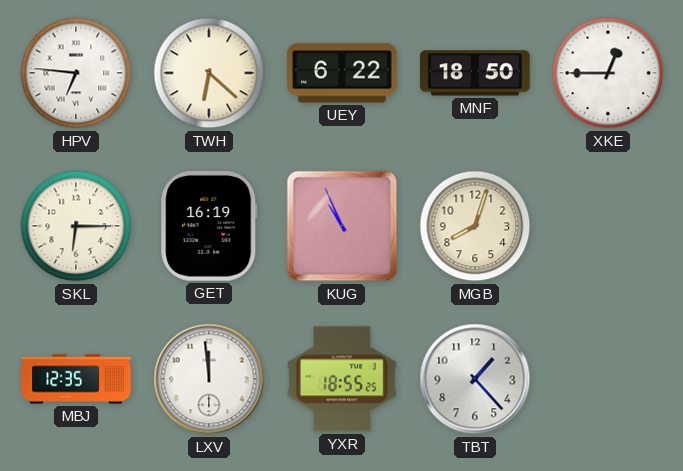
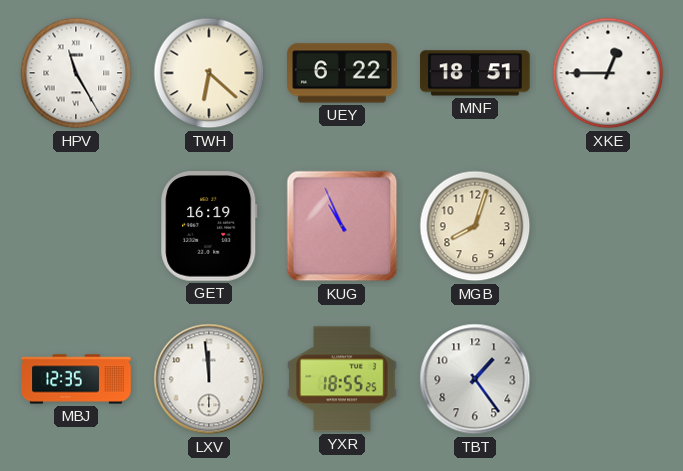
HPV: 6:46 -> 11:25 (76, 73)
MNF: 18:50 -> 18:51 (475, 73)
SKL: 6:15 -> none (76, 226)
TBT: 1:23 -> 1:24 (475, 379)
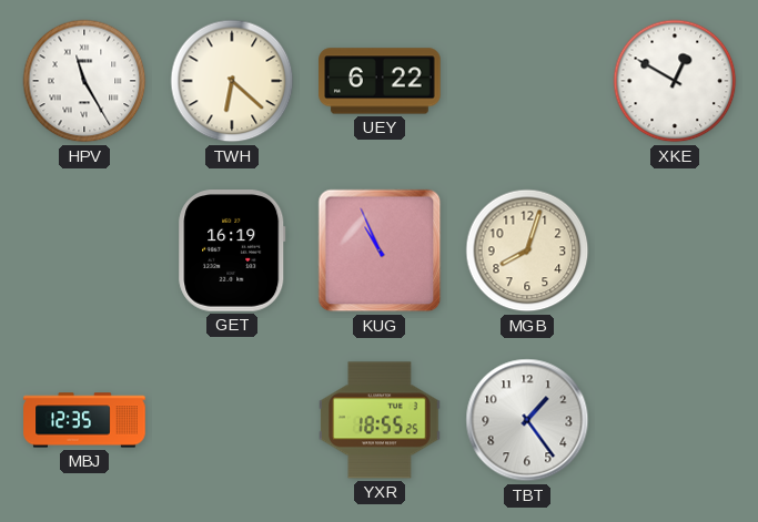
MNF: 18:51 -> none (475, 73)
XKE: 12:45 -> 12:50 (675, 81)
LXV: 11:59 -> none (209, 379)
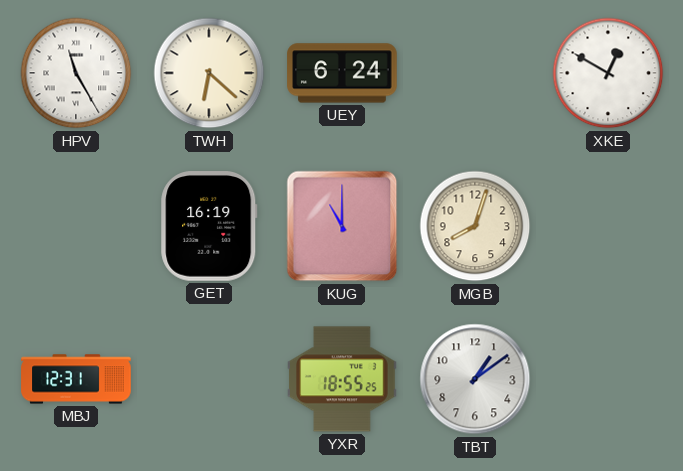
UEY: 6:22 -> 6:24 (342, 73)
KUG: 10:56 -> 11:00 (342, 226)
MBJ: 12:35 -> 12:31 (76, 379)
TBT: 1:24 -> 1:09 (475, 379)
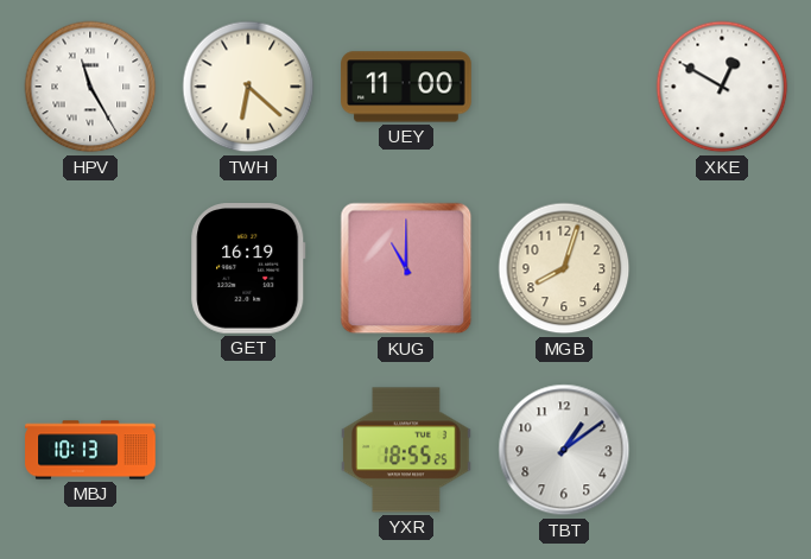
UEY: 6:24 -> 11:00 (406, 87)
MBJ: 12:31 -> 10:13 (90, 450)
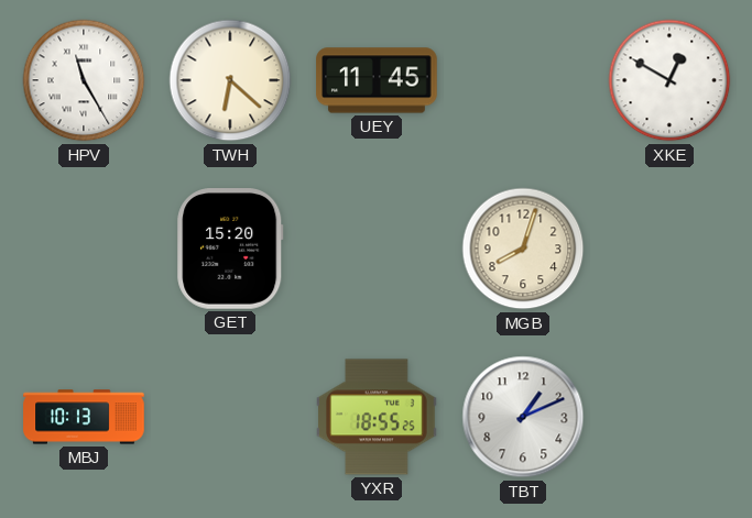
UEY: 11:00 -> 11:45 (377, 80)
GET: 16:19 -> 15:20 (230, 249)
KUG: 11:00 -> none (406, 268)
TBT: 1:09 -> 1:11 (523, 417)
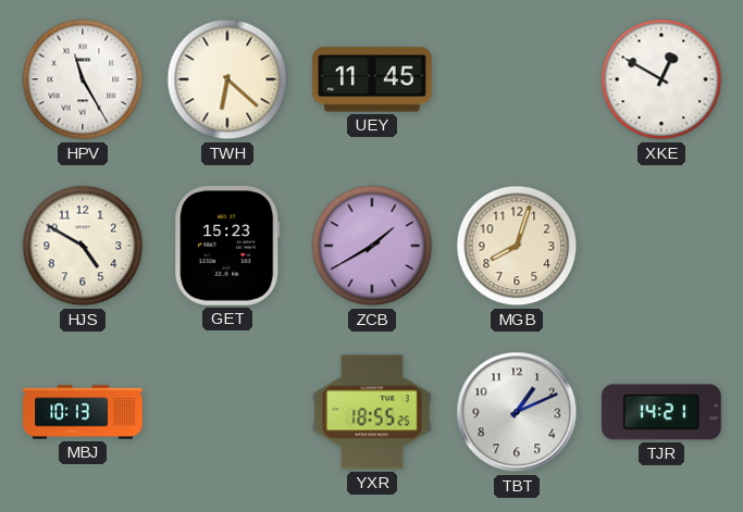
HJS: none -> 4:50 (83, 246)
GET: 15:20 -> 15:23 (227, 246)
ZCB: none -> 1:40 (372, 246)
TJR: none -> 14:21 (661, 412)
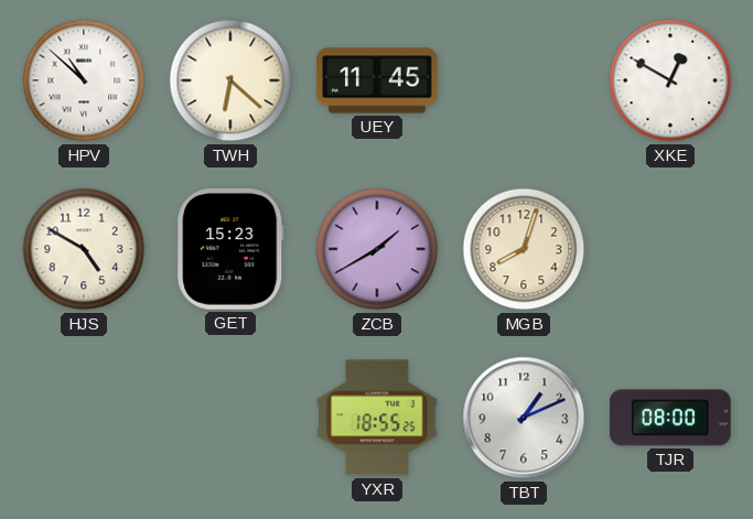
HPV: 11:25 -> 10:52 (84, 80)
MBJ: 10:13 -> none (83, 412)
TJR: 14:21 -> 08:00 (670, 418)
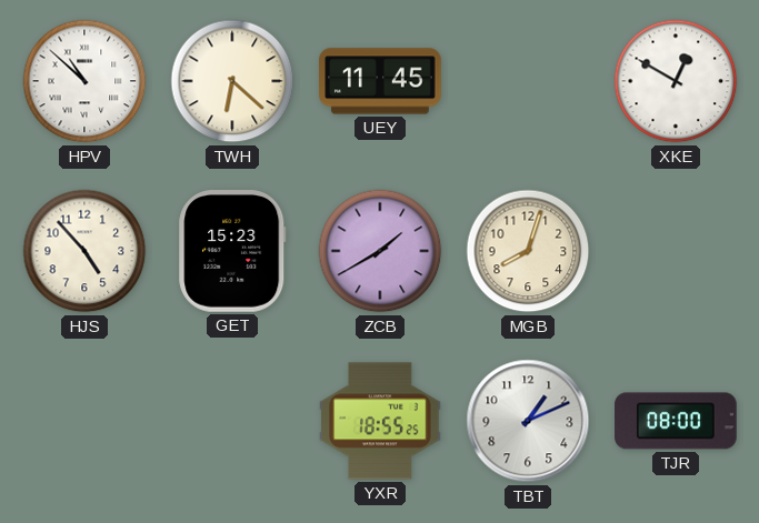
HJS: 4:50 -> 4:53 (84, 251)
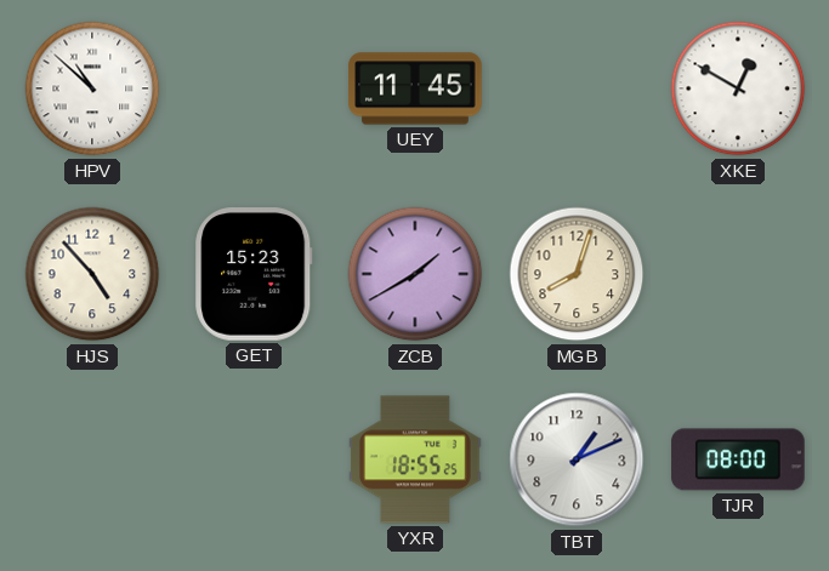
TWH: 6:22 -> none (232, 81)
